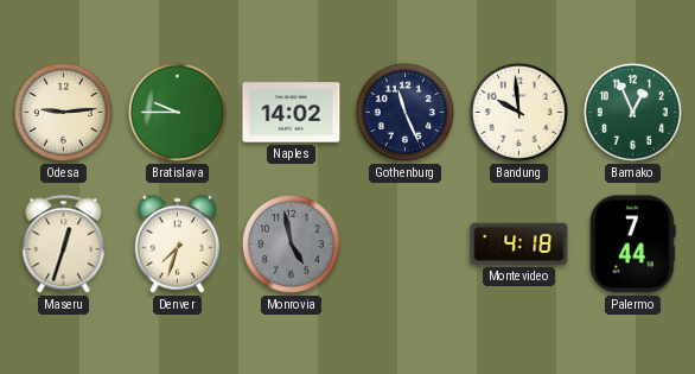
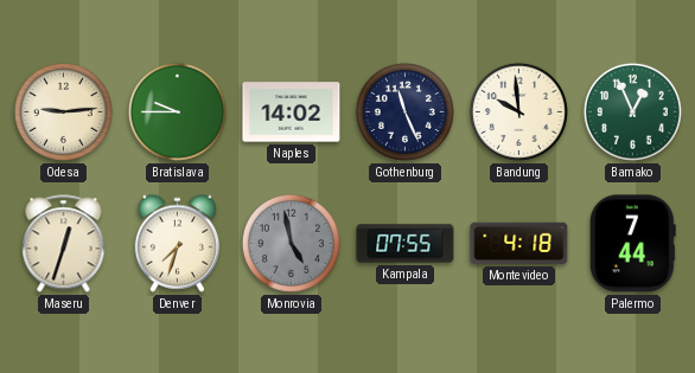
Kampala: none -> 07:55 (406, 244)
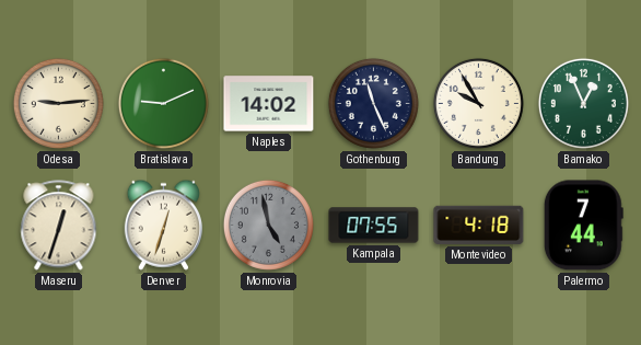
Bratislava: 9:45 -> 9:11 (163, 103)
Bandung: 9:59 -> 9:55 (478, 103)
Denver: 7:33 -> 12:33 (163, 225)
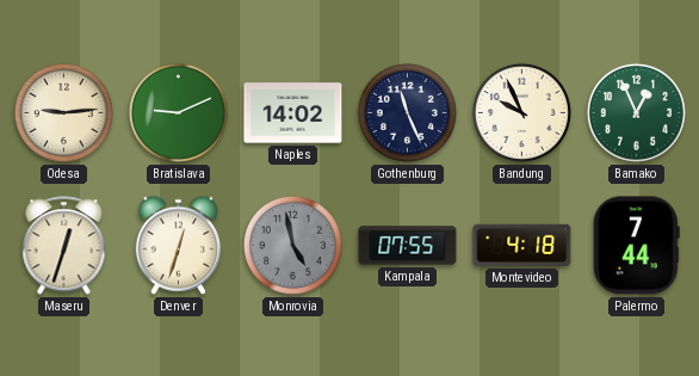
Bandung: 9:55 -> 9:56 (521, 112)
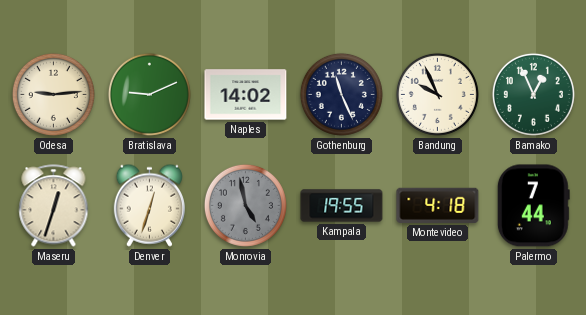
Kampala: 07:55 -> 19:55 (342, 206)
